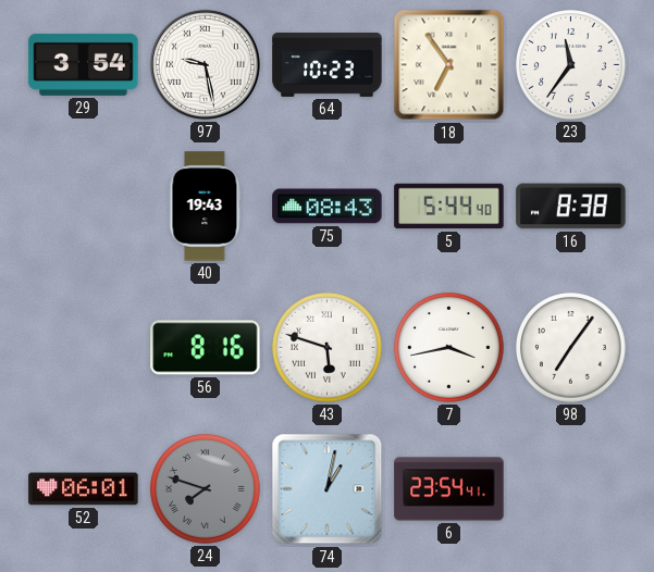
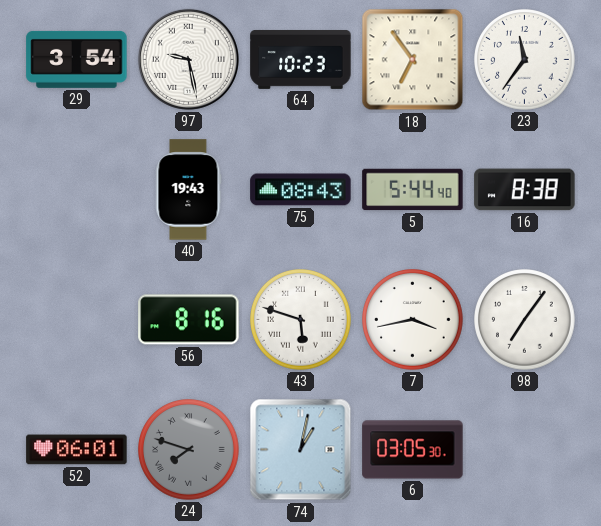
6: 23:54 -> 03:05 (413, 450)
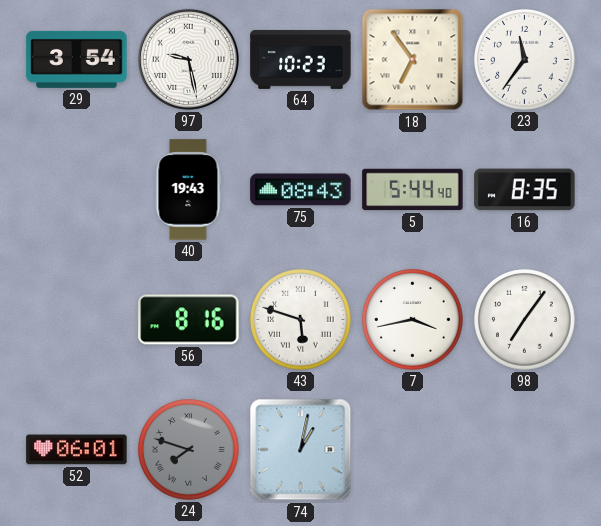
16: 8:38 -> 8:35 (525, 190)
6: 03:05 -> none (413, 450)
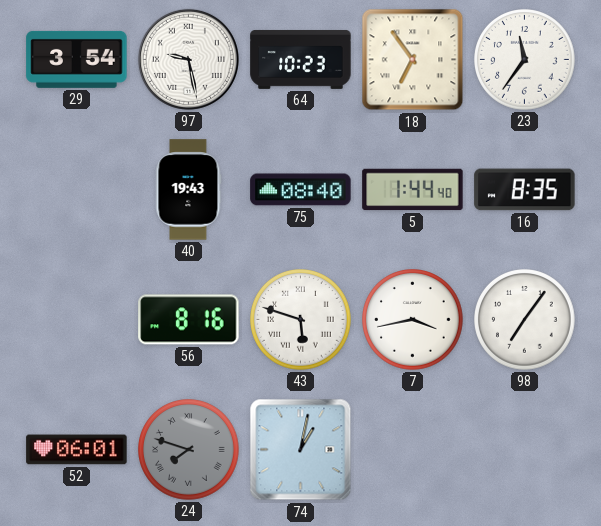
75: 08:43 -> 08:40 (301, 190)
5: 5:44 -> 1:44 (413, 190)
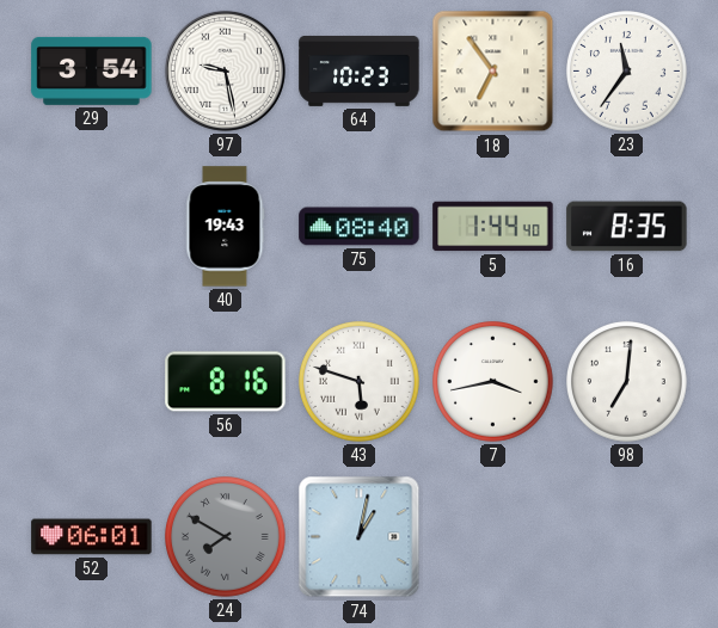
98: 7:06 -> 7:01 (627, 382)
24: 7:48 -> 7:50 (226, 537)
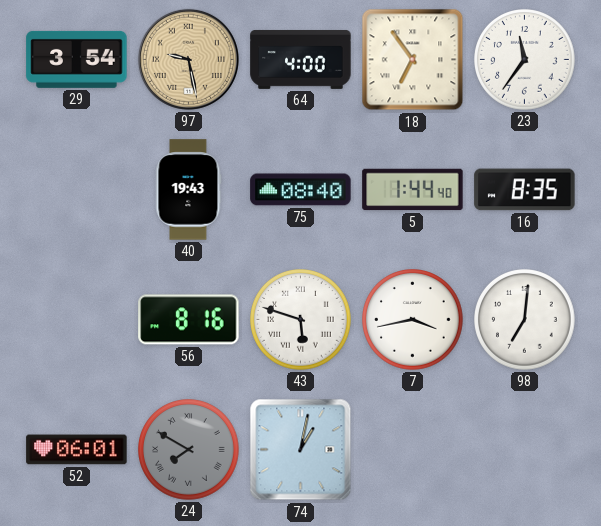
97 dial: white -> champagne (188, 59)
64: 10:23 -> 4:00 (301, 59)
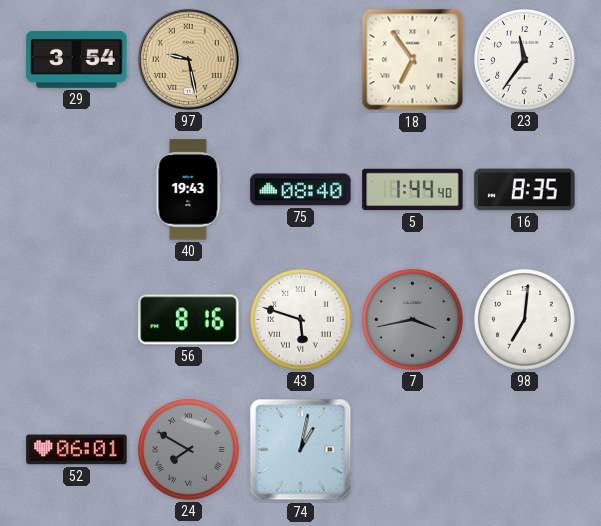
64: 4:00 -> none (301, 59)
7 dial: white -> grey (413, 320)
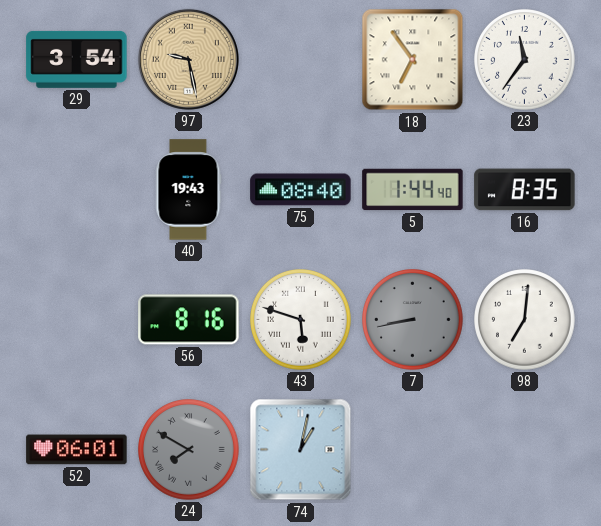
7: 3:43 -> 8:43 (413, 320)
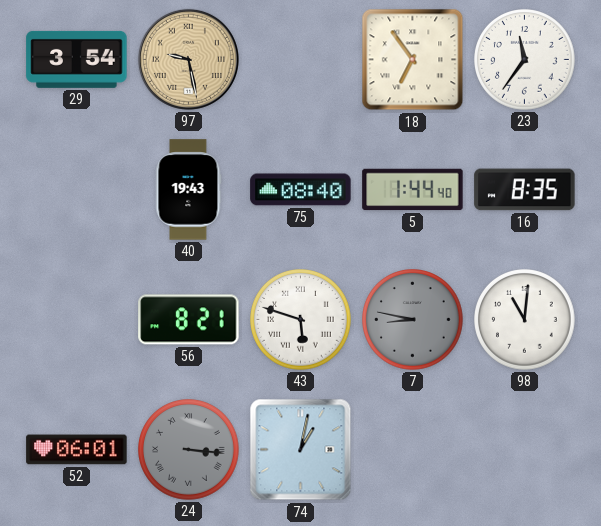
56: 8:16 -> 8:21 (189, 320)
7: 8:43 -> 8:47 (413, 320)
98: 7:01 -> 11:01 (525, 320)
24: 7:50 -> 3:16 (189, 450)
